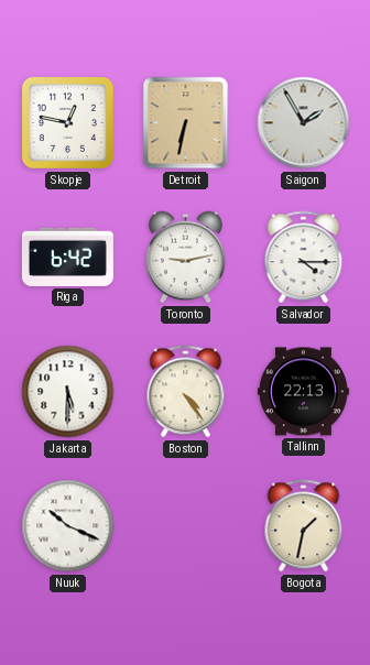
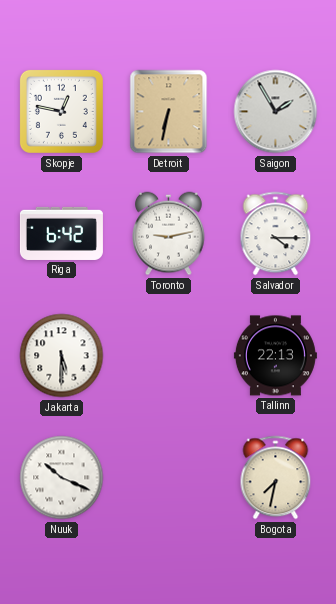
Boston: 4:24 -> none (186, 392)
Bogota: 1:32 -> 7:32 (276, 478)
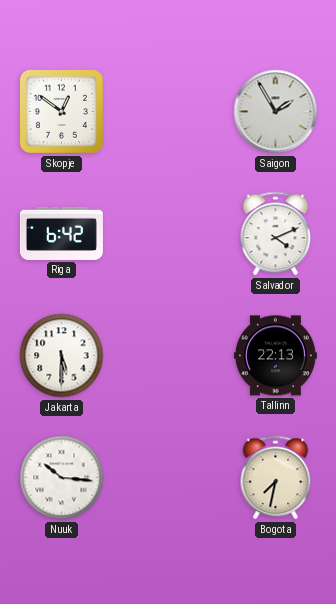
Skopje: 12:47 -> 12:51 (61, 111)
Detroit: 6:32 -> none (169, 112)
Toronto: 9:13 -> none (169, 234)
Salvador: 4:15 -> 4:11 (276, 234)
Nuuk: 10:19 -> 10:16 (62, 478)
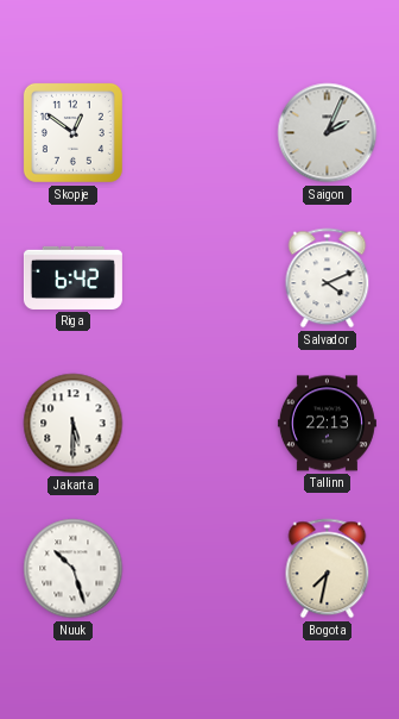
Saigon: 1:55 -> 2:04 (328, 133)
Nuuk: 10:16 -> 10:27 (74, 569)
